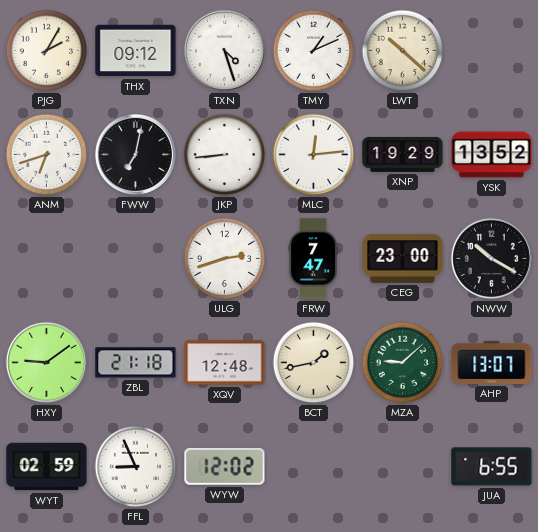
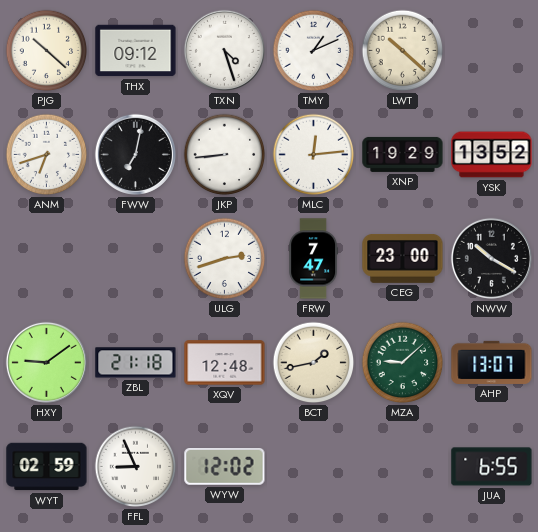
PJG: 2:05 -> 10:22 (47, 51)
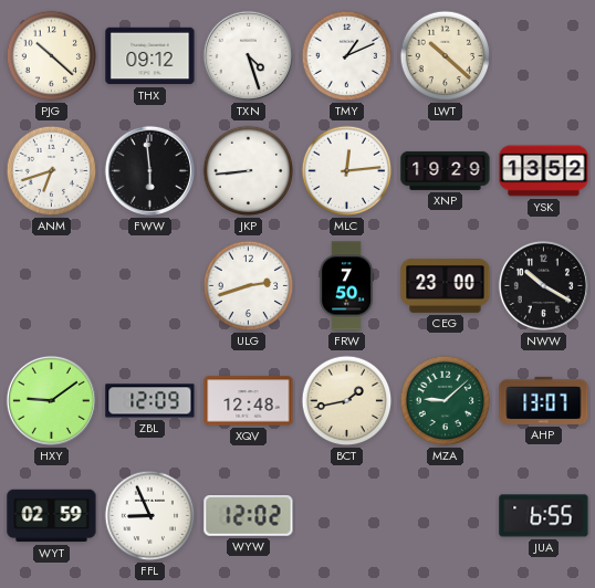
FWW: 7:02 -> 5:59 (149, 170)
FRW: 7:47 -> 7:50 (346, 286)
ZBL: 21:18 -> 12:09 (150, 401)
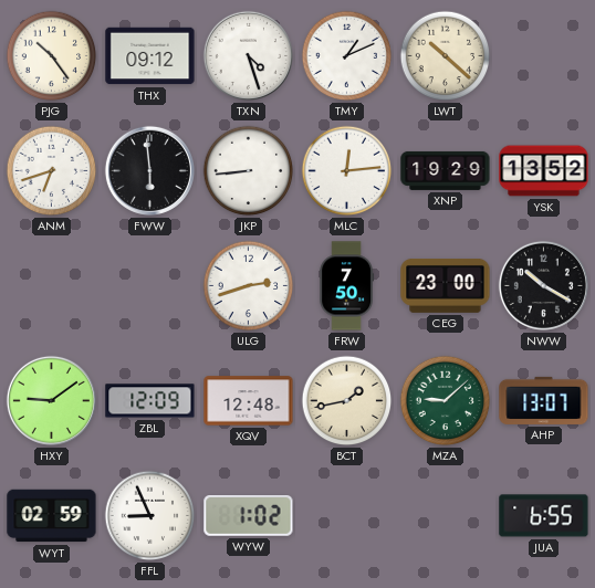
PJG: 10:22 -> 10:24 (52, 56)
WYW: 12:02 -> 1:02 (249, 516)
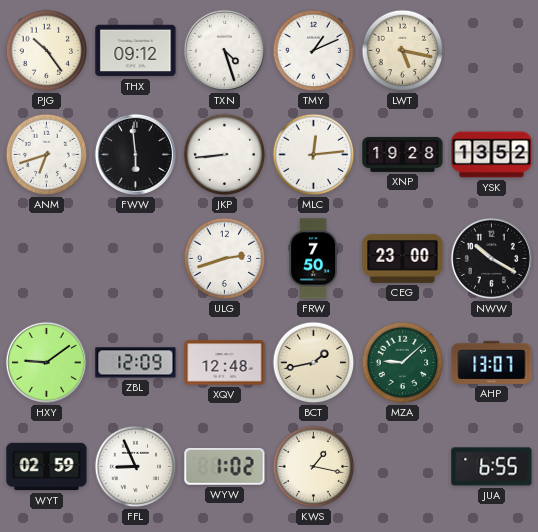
LWT: 10:22 -> 5:17 (403, 51)
XNP: 19:29 -> 19:28 (403, 154)
KWS: none -> 1:17 (314, 467)
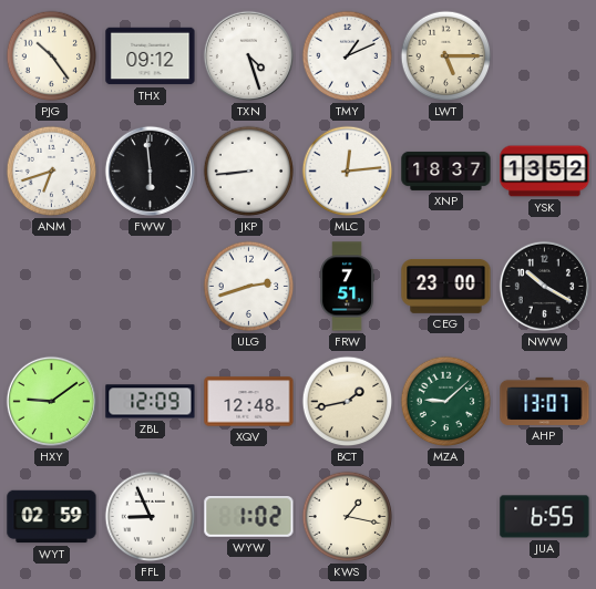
LWT: 5:17 -> 5:15 (446, 56)
XNP: 19:28 -> 18:37 (446, 170)
FRW: 7:50 -> 7:51 (347, 287)
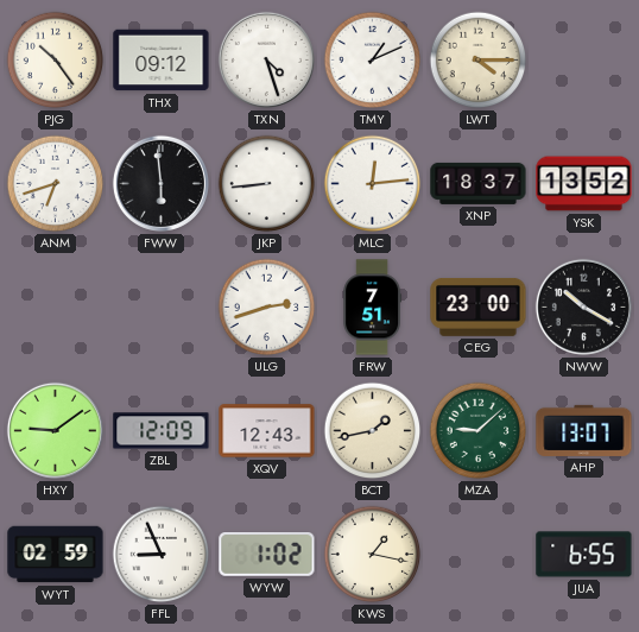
LWT: 5:15 -> 4:15 (479, 61)
XQV: 12:48 -> 12:43 (267, 431)
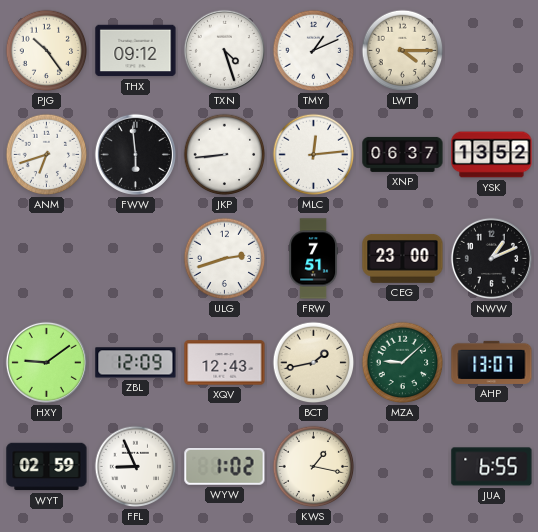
XNP: 18:37 -> 06:37 (403, 154)
NWW: 10:20 -> 1:11 (491, 258)
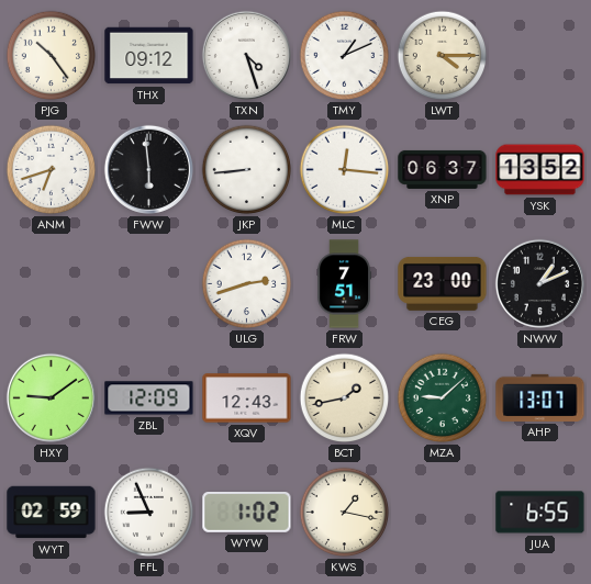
MLC: 12:14 -> 12:16 (345, 170)
